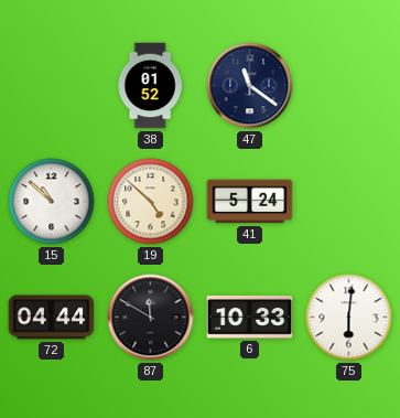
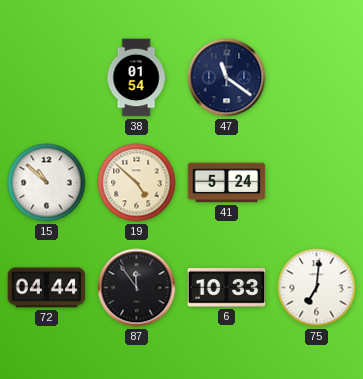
38: 01:52 -> 01:54 (136, 78)
87: 11:50 -> 11:54 (137, 288)
75: 6:01 -> 7:01 (317, 288)
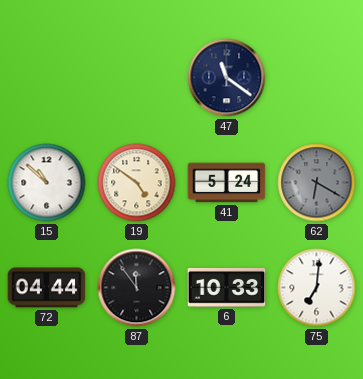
38: 01:54 -> none (136, 78)
19: 4:52 -> 4:51 (137, 183)
62: none -> 6:20 (317, 183)
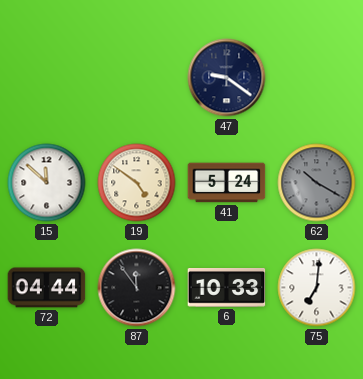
47: 11:21 -> 9:21 (227, 78)
15: 10:52 -> 11:52 (47, 183)
62: 6:20 -> 10:20 (317, 183)
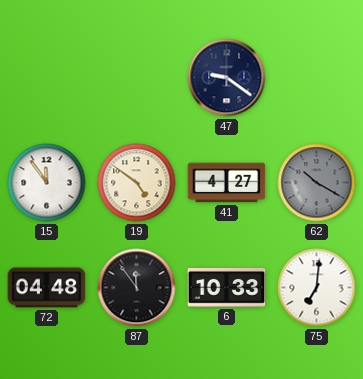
15: 11:52 -> 11:54 (47, 183)
41: 5:24 -> 4:27 (227, 183)
72: 04:44 -> 04:48 (47, 288)
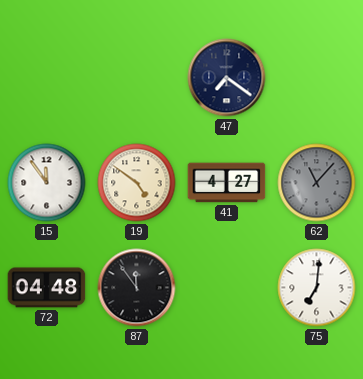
47: 9:21 -> 7:21 (227, 78)
62: 10:20 -> 11:07 (317, 183)
6: 10:33 -> none (227, 288)
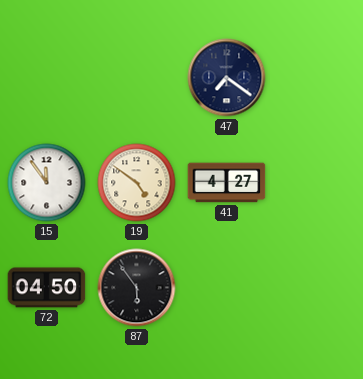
62: 11:07 -> none (317, 183)
72: 04:48 -> 04:50 (47, 288)
87: 11:54 -> 5:54 (137, 288)
75: 7:01 -> none (317, 288)
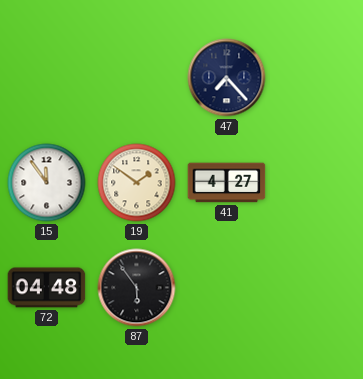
47: 7:21 -> 7:23 (227, 78)
19: 4:51 -> 1:51 (137, 183)
72: 04:50 -> 04:48 (47, 288)
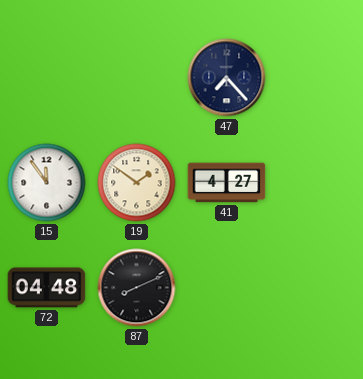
87: 5:54 -> 8:11 (137, 288)
